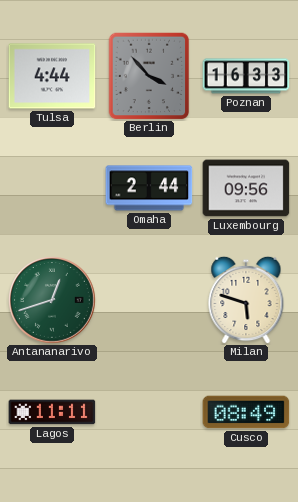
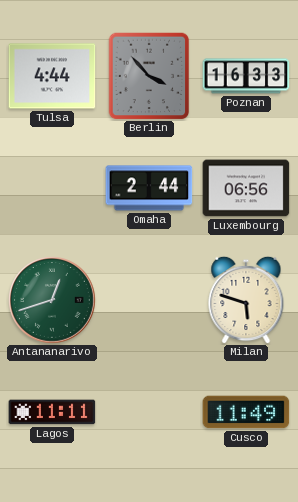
Luxembourg: 09:56 -> 06:56 (246, 188)
Cusco: 08:49 -> 11:49 (246, 412)
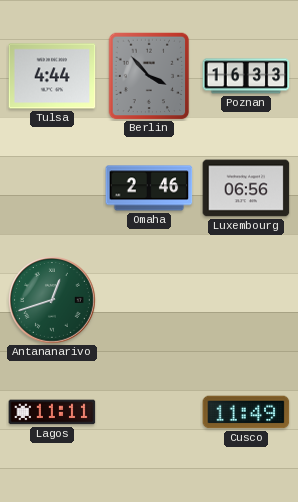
Omaha: 2:44 -> 2:46 (149, 188)
Milan: 5:48 -> none (246, 300)
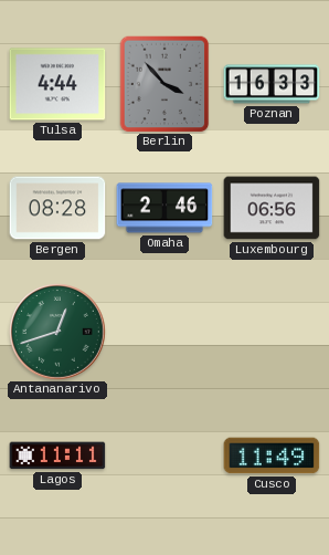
Bergen: none -> 08:28 (57, 208)
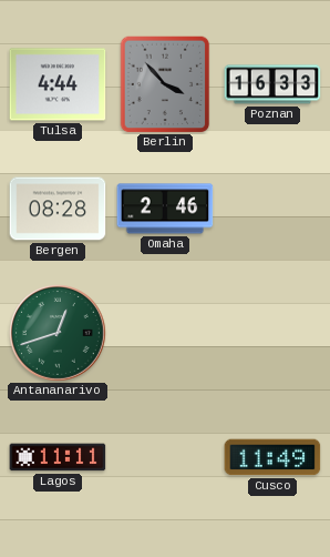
Luxembourg: 06:56 -> none (272, 208)
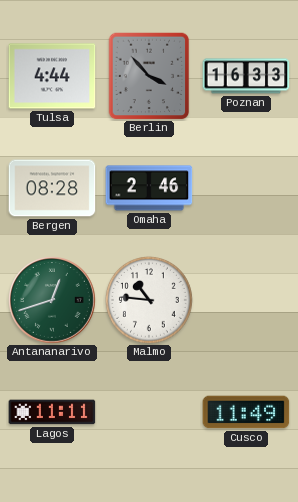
Malmo: none -> 10:46 (149, 300)
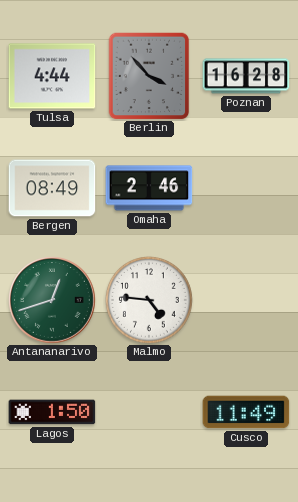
Poznan: 16:33 -> 16:28 (246, 76)
Bergen: 08:28 -> 08:49 (52, 188)
Malmo: 10:46 -> 4:46 (149, 300)
Lagos: 11:11 -> 1:50 (52, 412)
